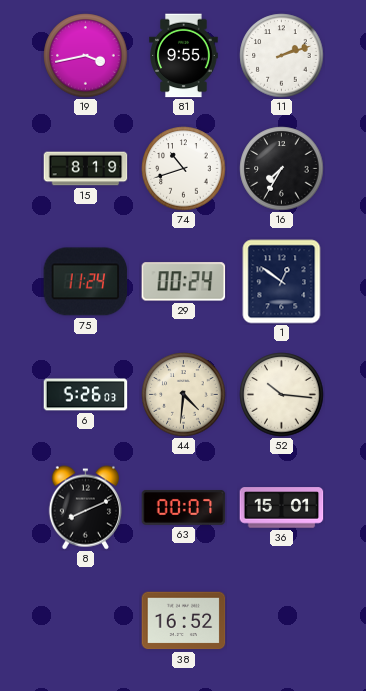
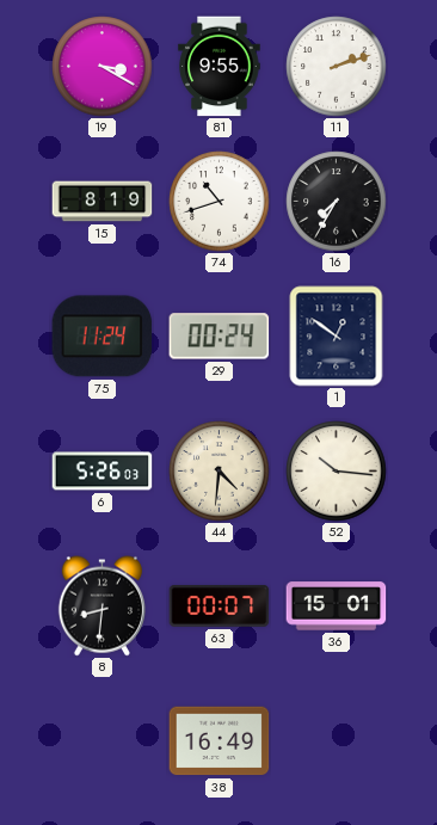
19: 3:43 -> 3:20 (103, 67)
8: 8:11 -> 8:31 (101, 607)
38: 16:52 -> 16:49 (220, 741)
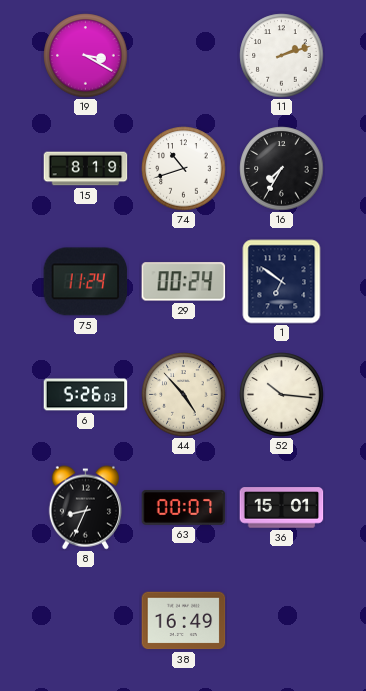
81: 9:55 -> none (220, 67)
1: 12:51 -> 6:51 (282, 282)
44: 4:31 -> 4:53 (184, 395)
8: 8:31 -> 8:34 (85, 508)
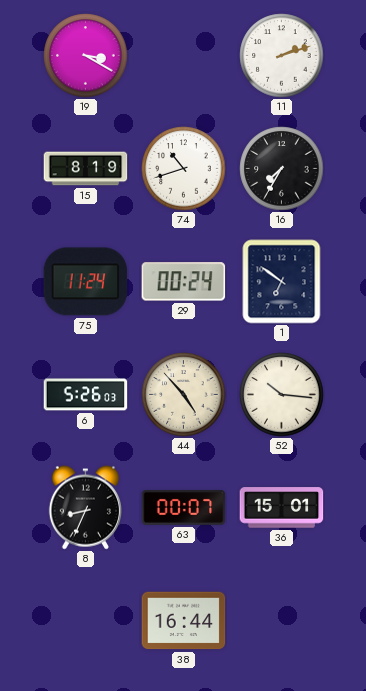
38: 16:49 -> 16:44 (184, 621)
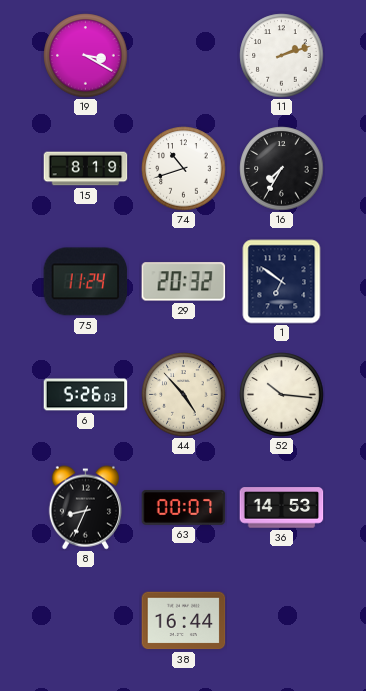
29: 00:24 -> 20:32 (184, 282)
36: 15:01 -> 14:53 (282, 508)
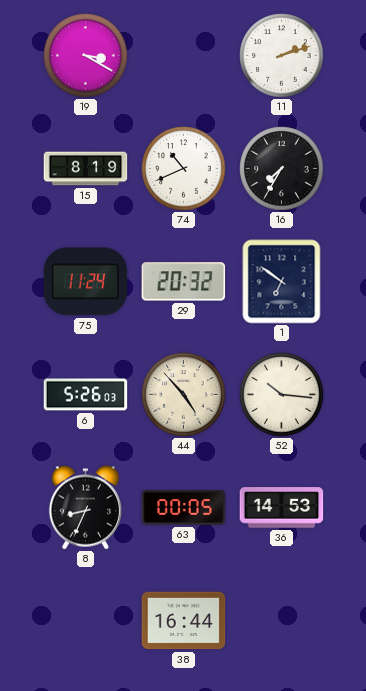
74: 10:42 -> 10:41 (184, 169)
63: 00:07 -> 00:05 (184, 508)
